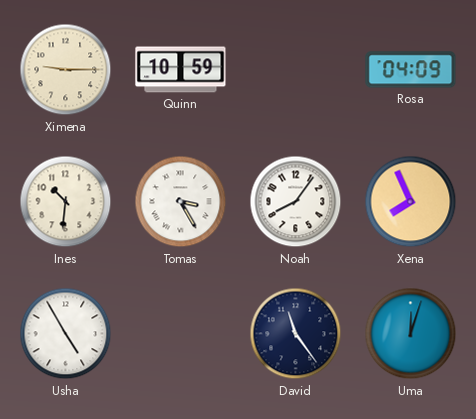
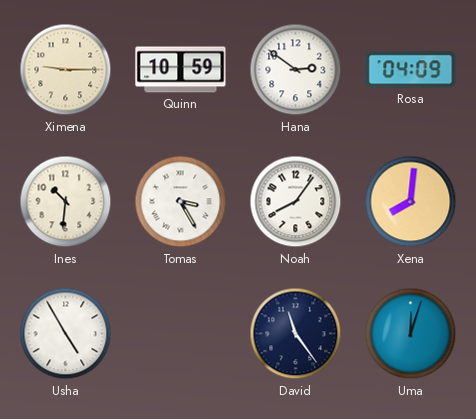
Hana: none -> 2:51 (296, 70)
Xena: 7:56 -> 8:01 (411, 202)
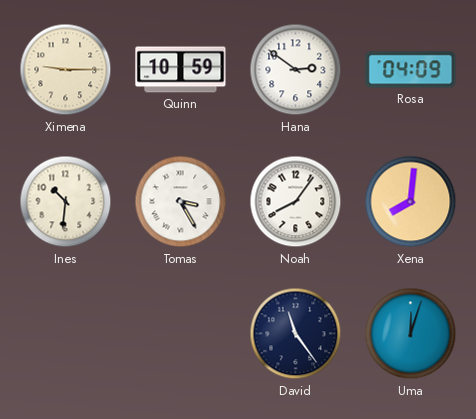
Usha: 4:55 -> none (66, 334)
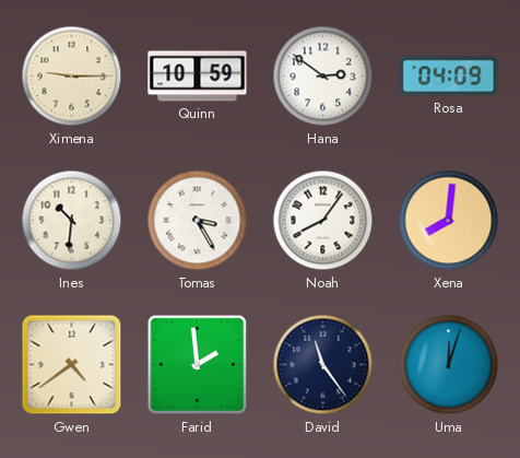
Gwen: none -> 4:39 (72, 365)
Farid: none -> 1:59 (198, 365)
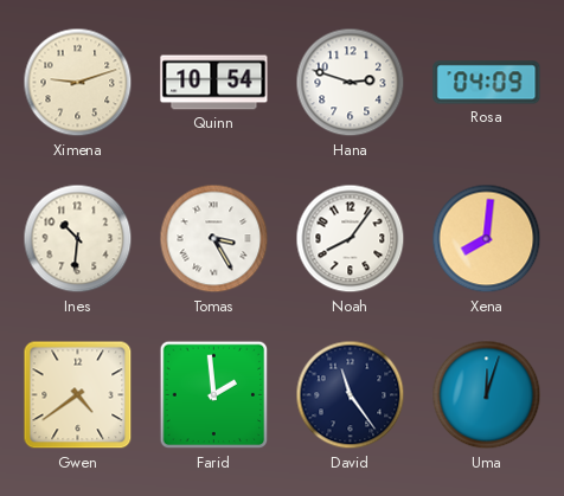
Ximena: 9:15 -> 9:12 (78, 83)
Quinn: 10:59 -> 10:54 (214, 83)
Hana: 2:51 -> 2:48 (351, 83)
